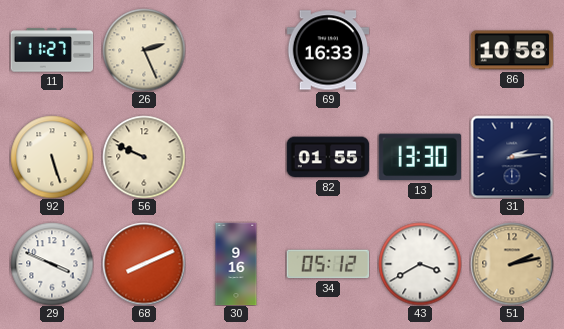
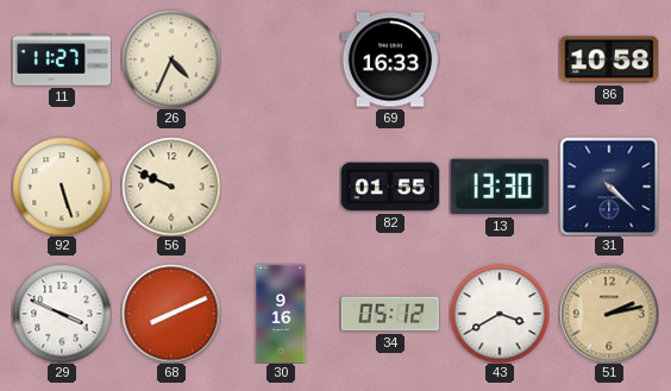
26: 2:26 -> 4:34 (171, 59)
31: 2:14 -> 4:22 (609, 187)
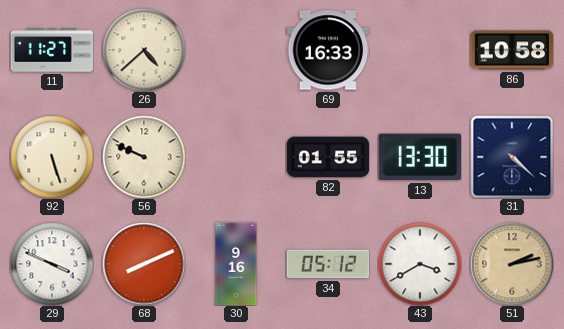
26: 4:34 -> 4:38 (144, 50)
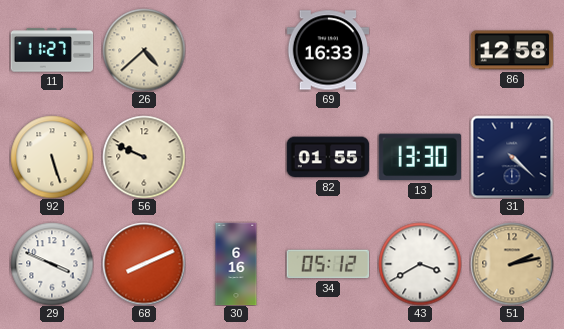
86: 10:58 -> 12:58 (512, 50)
30: 9:16 -> 6:16 (236, 264)
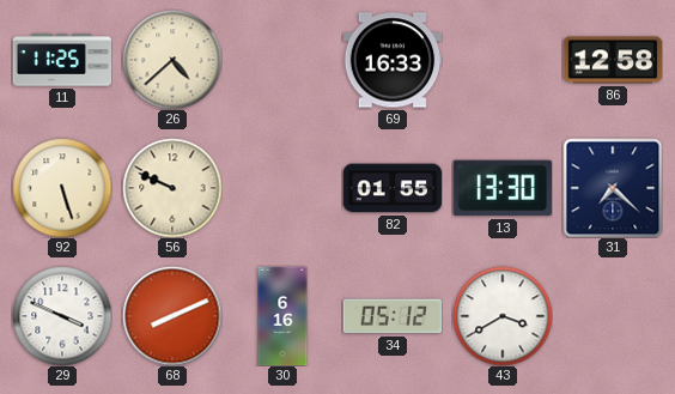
11: 11:27 -> 11:25 (62, 60)
31: 4:22 -> 7:22 (613, 188)
51: 2:13 -> none (512, 264)
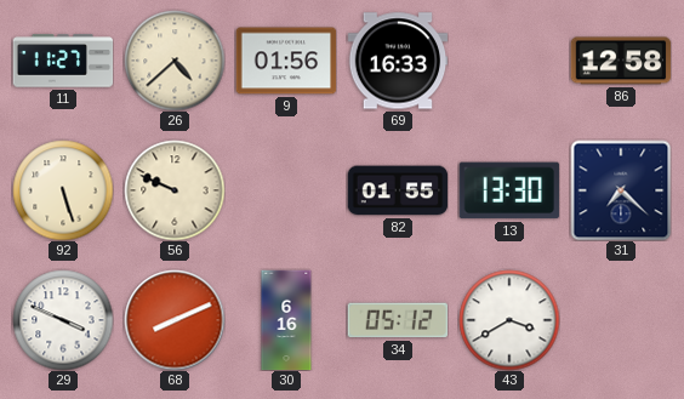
11: 11:25 -> 11:27 (63, 61)
9: none -> 01:56 (286, 61)
